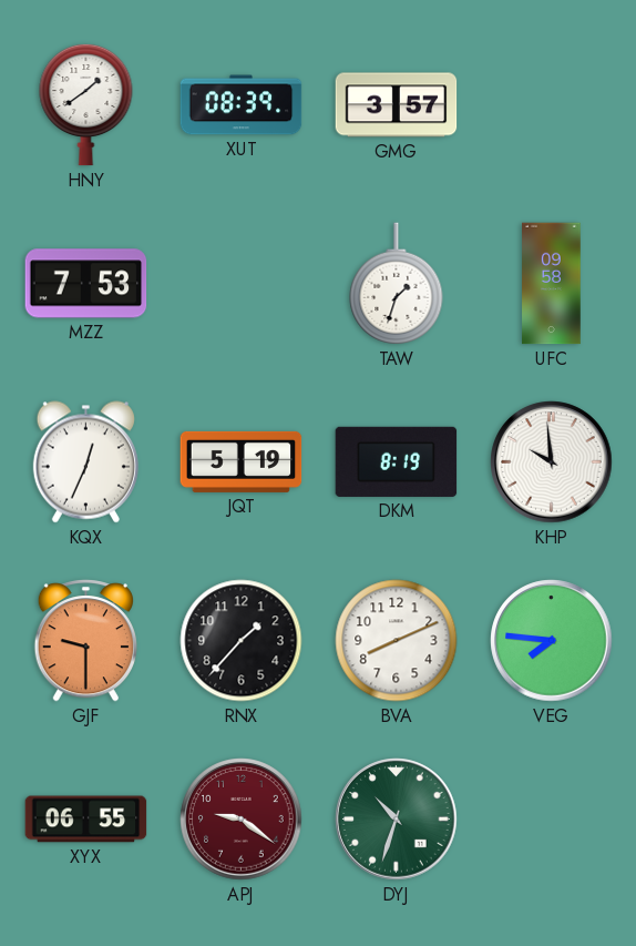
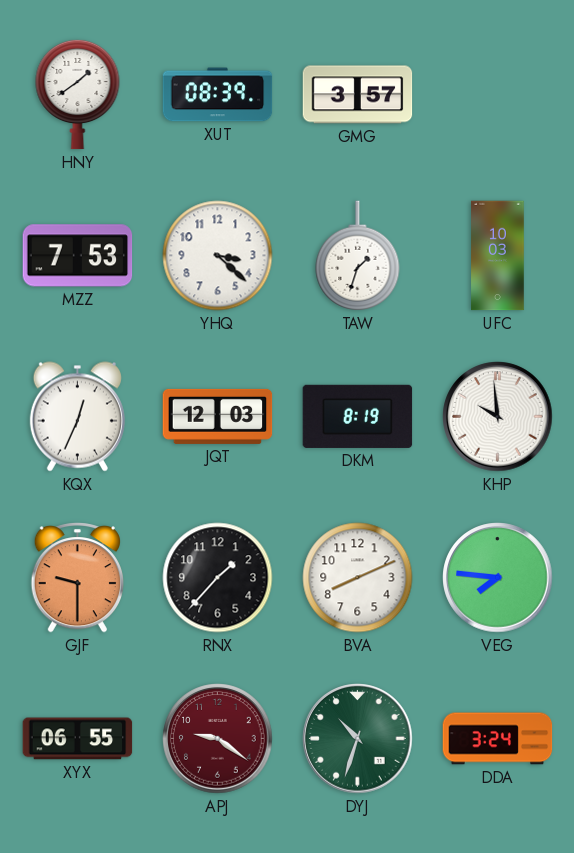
YHQ: none -> 3:22 (218, 256)
UFC: 09:58 -> 10:03 (498, 256)
JQT: 5:19 -> 12:03 (218, 416)
DDA: none -> 3:24 (498, 739)
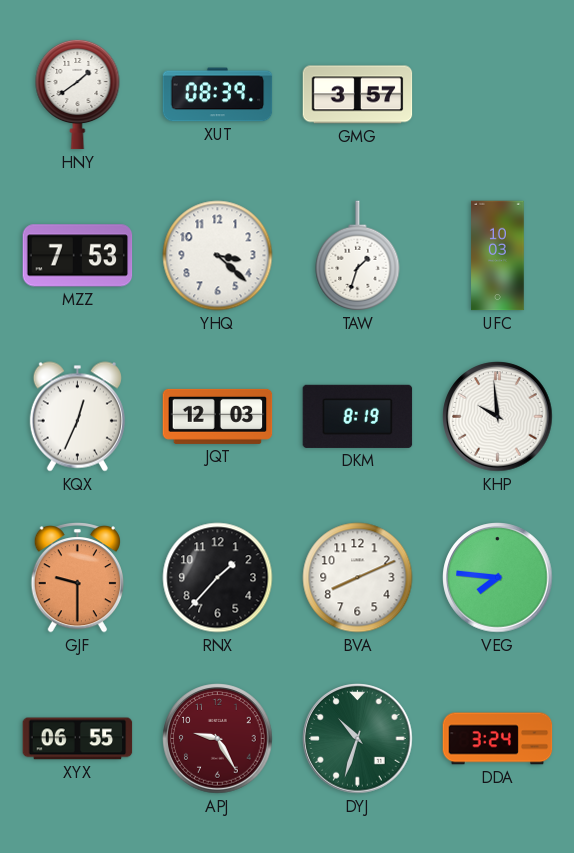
APJ: 9:21 -> 9:25 (218, 739)
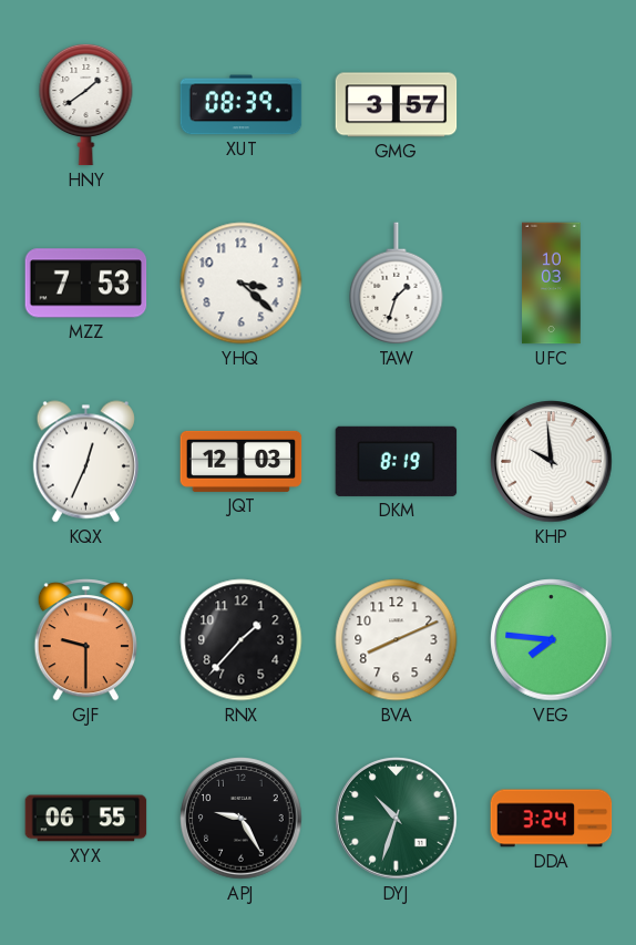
APJ dial: burgundy -> black (242, 819)
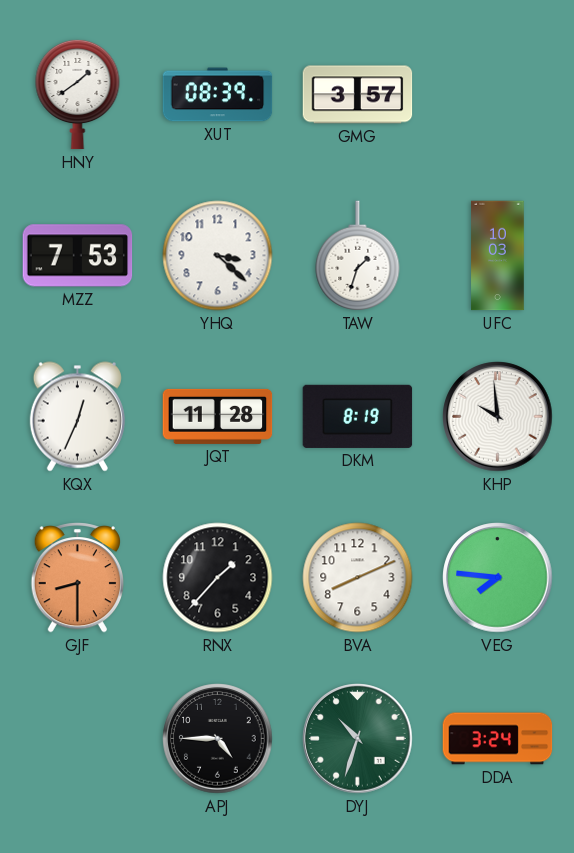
JQT: 12:03 -> 11:28 (218, 416)
GJF: 9:30 -> 8:30 (77, 578)
XYX: 06:55 -> none (86, 819)
APJ: 9:25 -> 4:45 (218, 739)
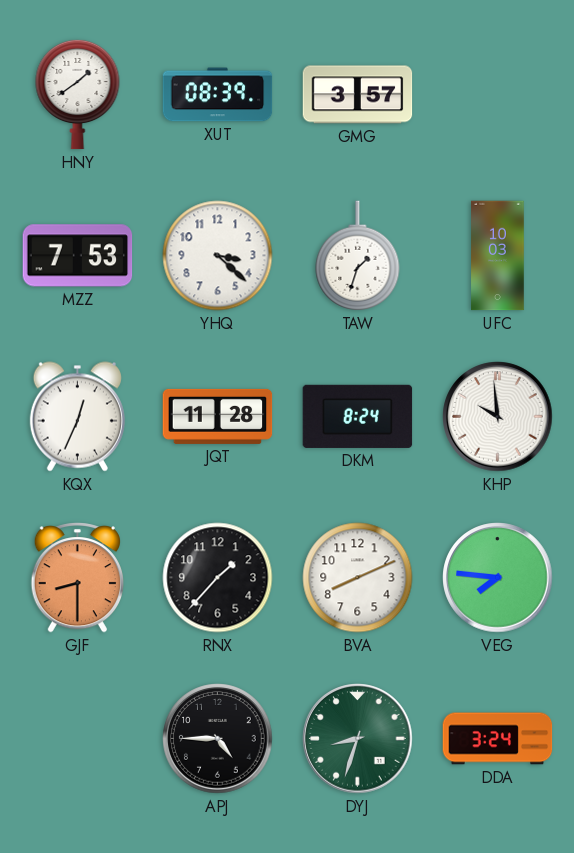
DKM: 8:19 -> 8:24 (358, 416)
DYJ: 10:33 -> 8:33 (358, 739)
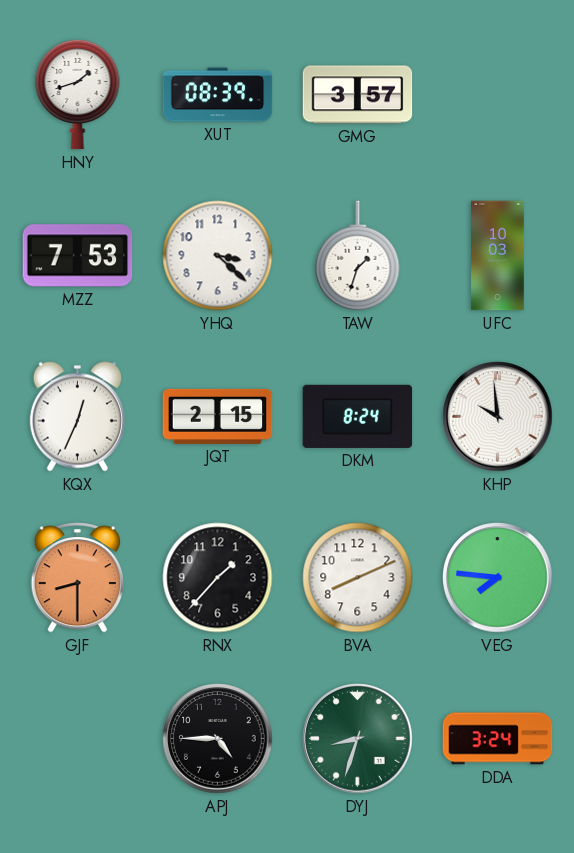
HNY: 1:39 -> 1:42 (78, 94)
JQT: 11:28 -> 2:15 (218, 416)
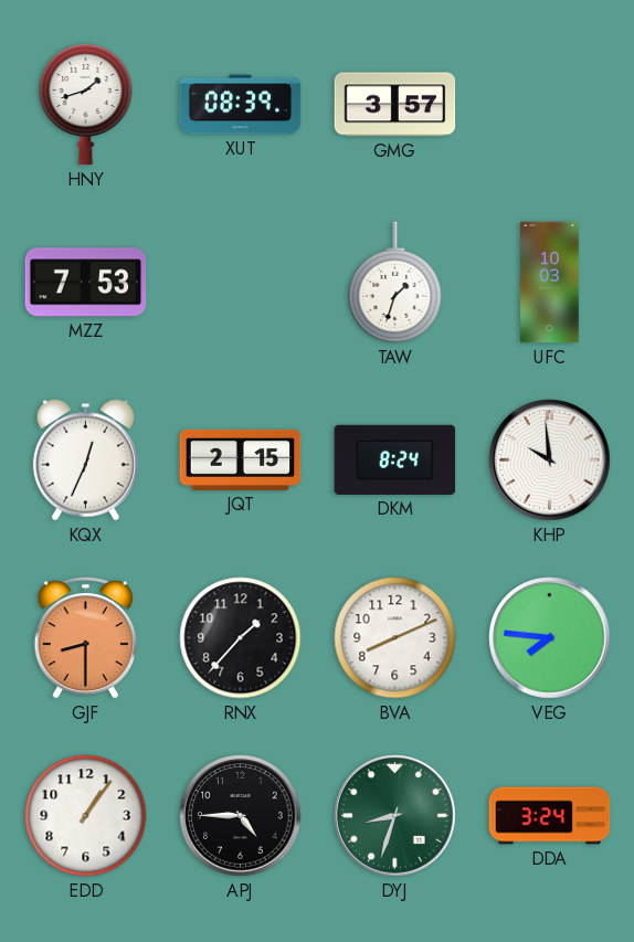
YHQ: 3:22 -> none (218, 256)
EDD: none -> 1:06 (86, 816)
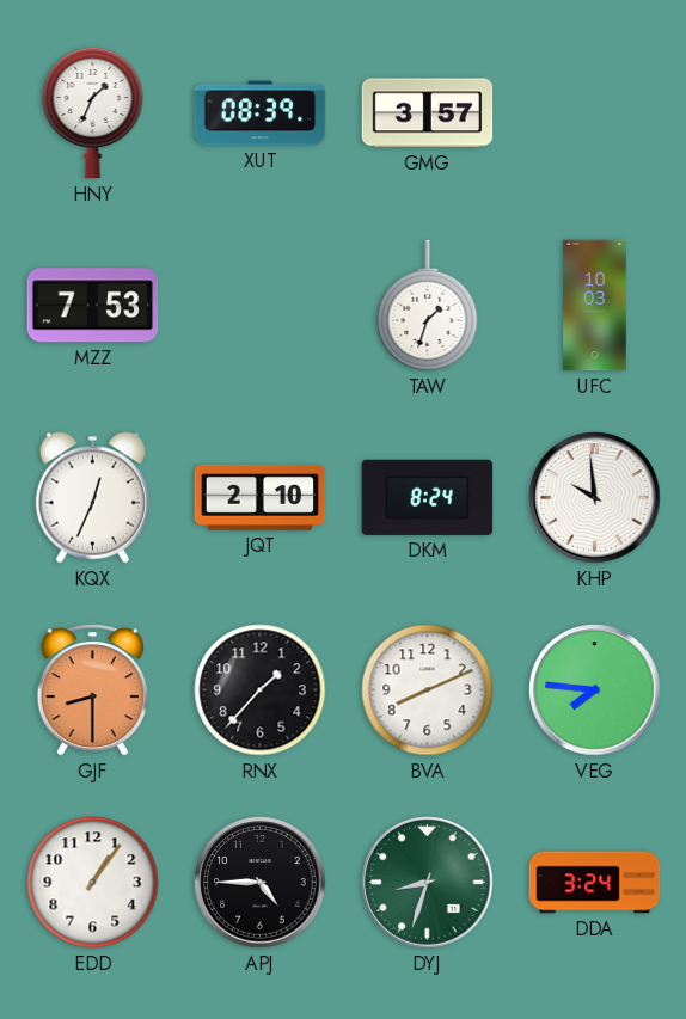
HNY: 1:42 -> 1:34 (93, 112)
JQT: 2:15 -> 2:10 (261, 497)
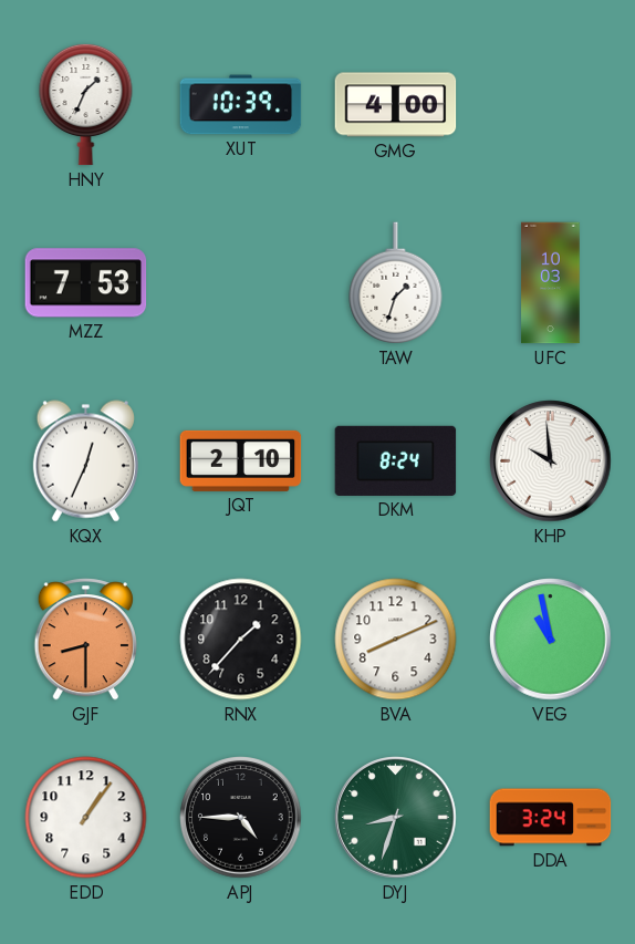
XUT: 08:39 -> 10:39 (241, 105)
GMG: 3:57 -> 4:00 (396, 105)
VEG: 7:46 -> 10:58 (551, 640)
